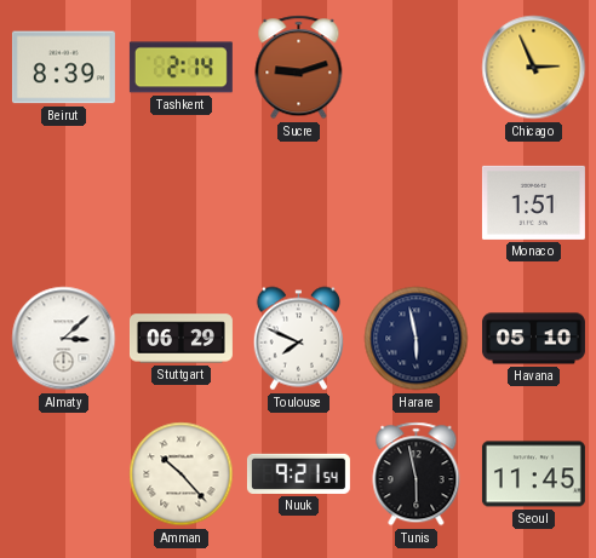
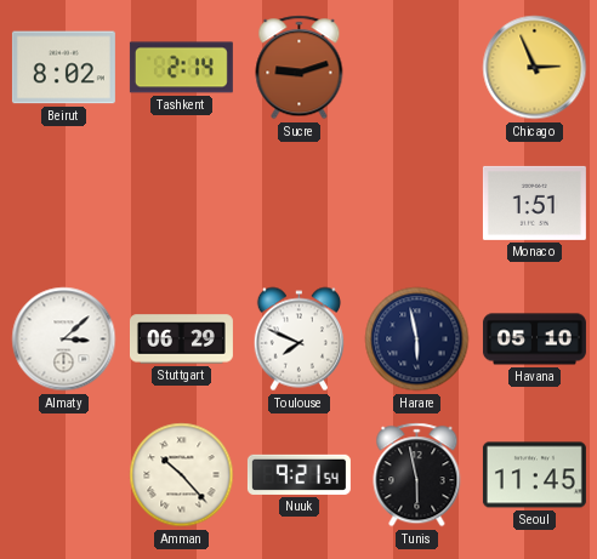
Beirut: 8:39 -> 8:02 (63, 68)
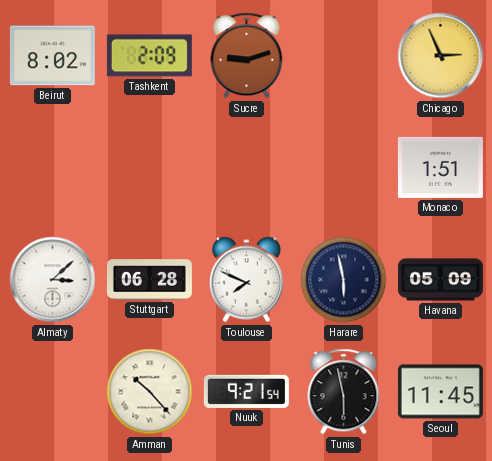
Tashkent: 2:14 -> 2:09 (149, 56)
Stuttgart: 06:29 -> 06:28 (149, 280)
Havana: 05:10 -> 05:09 (440, 280)
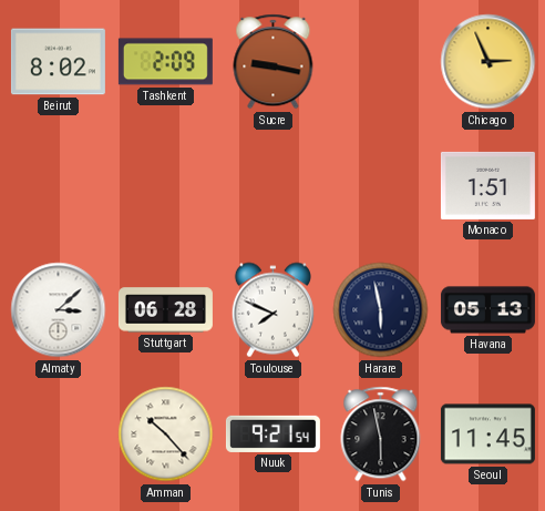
Sucre: 9:12 -> 9:17 (274, 62)
Havana: 05:09 -> 05:13 (487, 310)
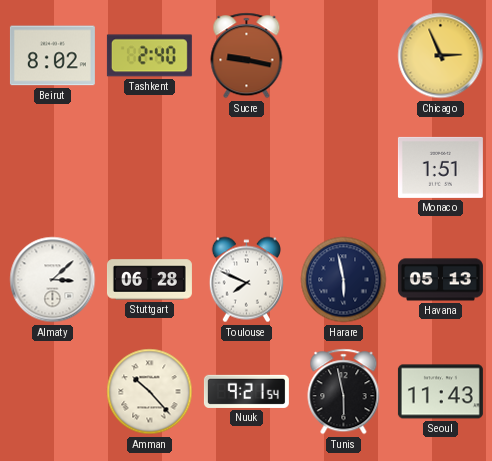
Tashkent: 2:09 -> 2:40 (149, 56)
Seoul: 11:45 -> 11:43 (440, 392)
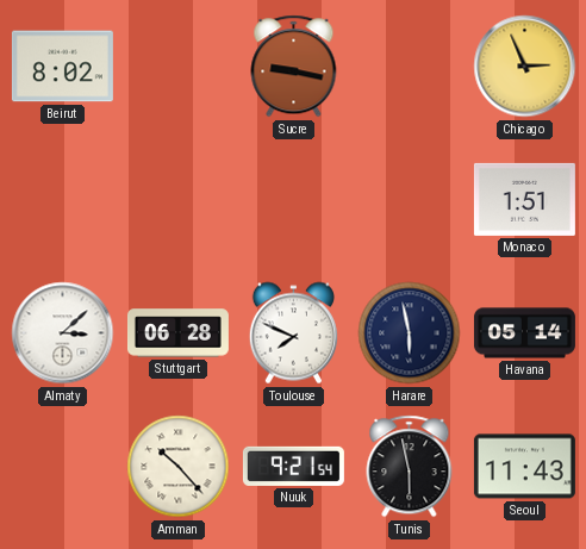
Tashkent: 2:40 -> none (149, 56)
Havana: 05:13 -> 05:14 (524, 333)
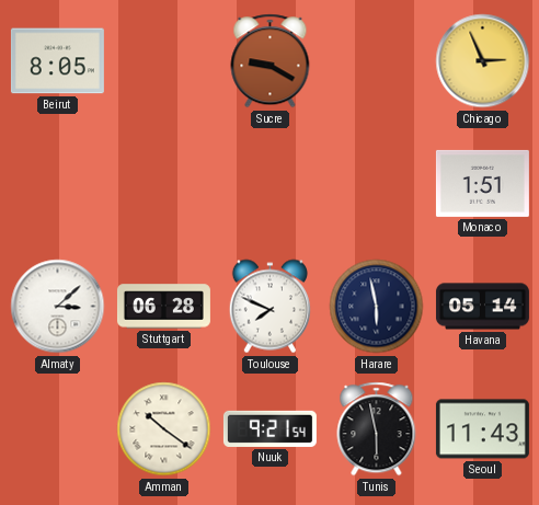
Beirut: 8:02 -> 8:05 (57, 61)
Sucre: 9:17 -> 9:20 (271, 61)
Amman: 10:23 -> 10:21 (164, 429)
